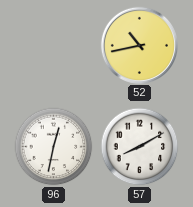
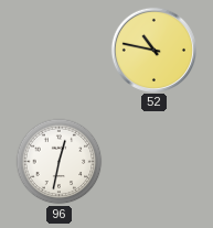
52: 10:43 -> 10:47 (153, 50)
57: 8:10 -> none (140, 147)
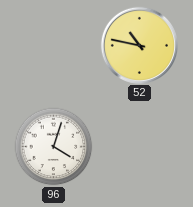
96: 12:32 -> 4:03 (54, 147)
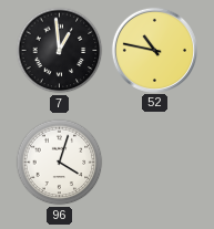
7: none -> 12:59 (60, 51)
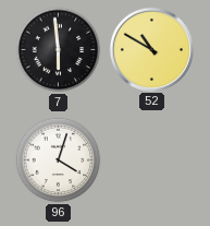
7: 12:59 -> 5:59 (59, 50)
52: 10:47 -> 10:50 (151, 49)
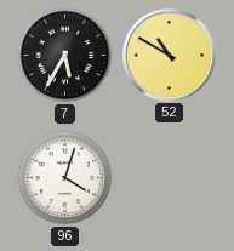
7: 5:59 -> 5:35 (65, 56)
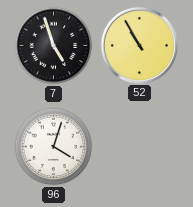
7: 5:35 -> 4:57 (54, 46)
52: 10:50 -> 10:55 (139, 45)
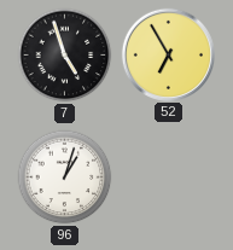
52: 10:55 -> 6:55 (168, 54)
96: 4:03 -> 1:03 (65, 178)
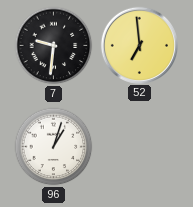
7: 4:57 -> 9:31 (54, 46)
52: 6:55 -> 6:59 (139, 45)
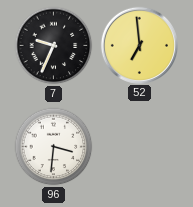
7: 9:31 -> 9:34 (54, 46)
96: 1:03 -> 3:31 (54, 147)
